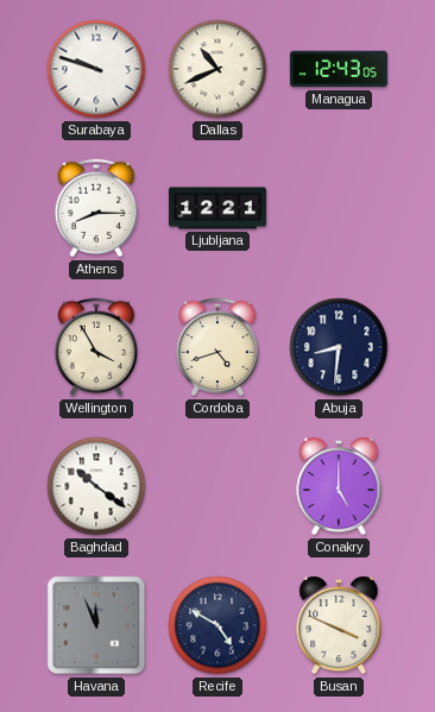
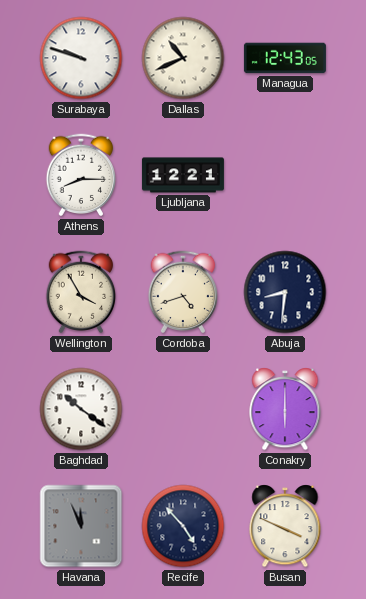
Conakry: 5:00 -> 6:00 (285, 409)
Recife: 4:50 -> 4:53 (183, 526)
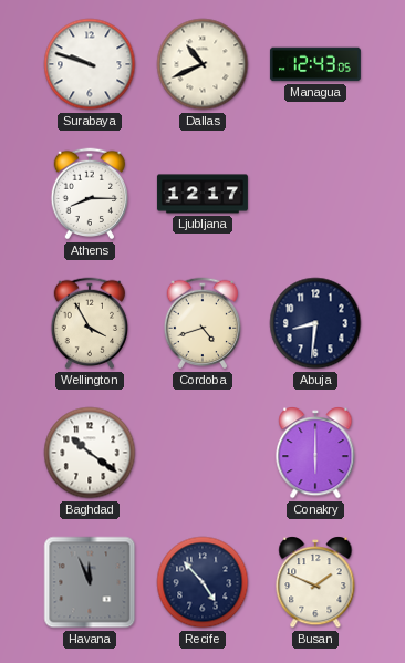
Ljubljana: 12:21 -> 12:17 (202, 194)
Busan: 3:49 -> 1:49 (315, 582)
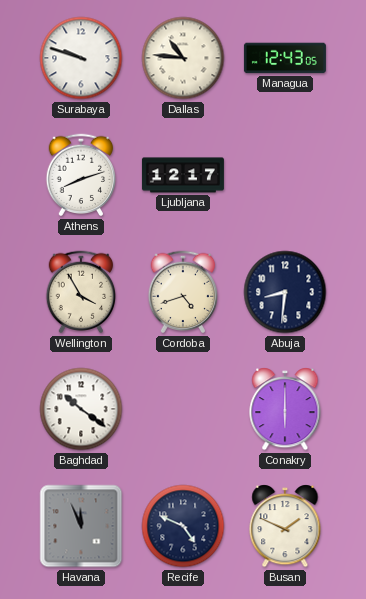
Dallas: 10:41 -> 10:46 (183, 58)
Athens: 8:15 -> 8:12 (81, 175)
Recife: 4:53 -> 4:49 (183, 526)
